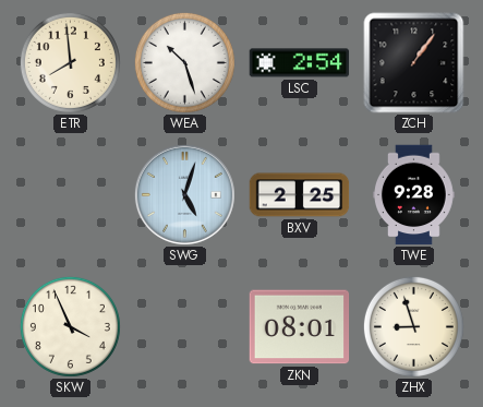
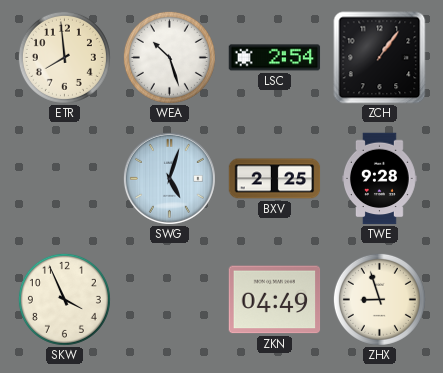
ZKN: 08:01 -> 04:49 (275, 300)
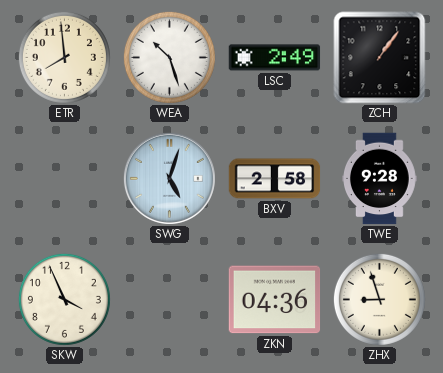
LSC: 2:54 -> 2:49 (275, 58)
BXV: 2:25 -> 2:58 (275, 179)
ZKN: 04:49 -> 04:36 (275, 300)
